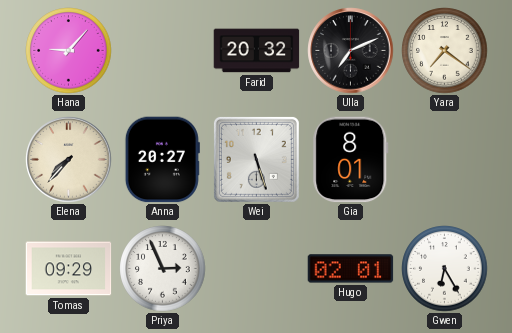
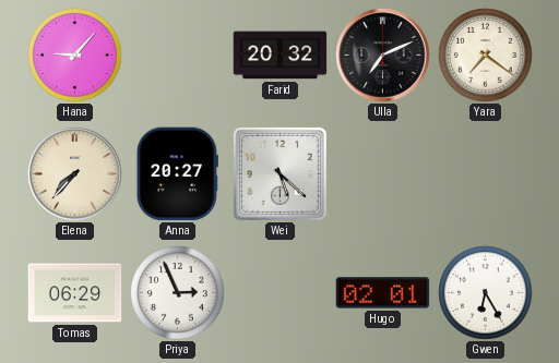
Wei: 5:27 -> 5:22 (279, 173)
Gia: 8:01 -> none (351, 160)
Tomas: 09:29 -> 06:29 (75, 293)
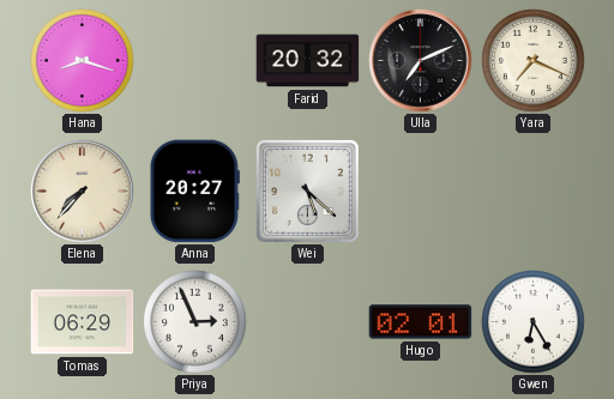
Hana: 9:07 -> 8:18 (83, 61)
Yara: 7:21 -> 7:19 (534, 61)
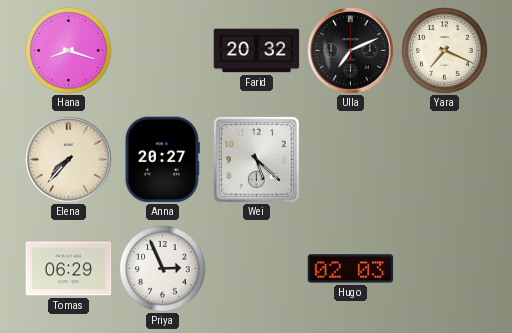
Hugo: 02:01 -> 02:03 (351, 269)
Gwen: 6:25 -> none (534, 322)
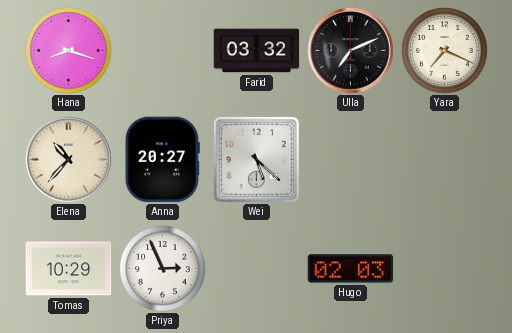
Farid: 20:32 -> 03:32 (257, 51)
Elena: 7:37 -> 10:37 (69, 160)
Tomas: 06:29 -> 10:29 (69, 269)
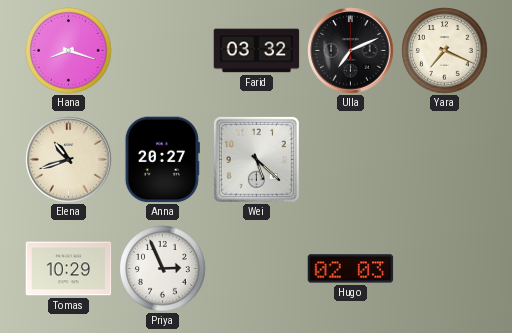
Elena: 10:37 -> 10:42 (69, 160)
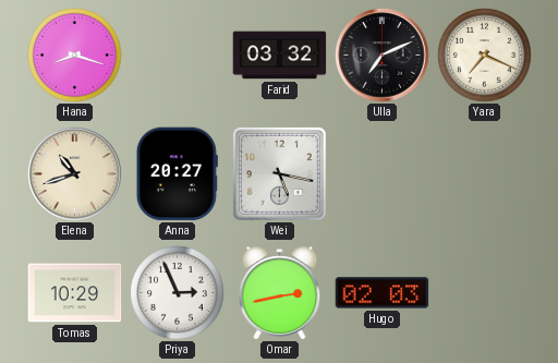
Wei: 5:22 -> 5:17 (279, 173)
Omar: none -> 2:43 (280, 293)
